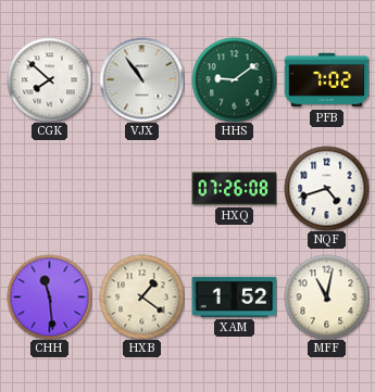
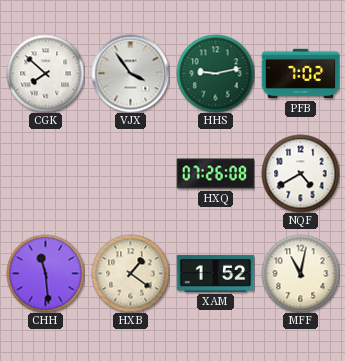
VJX: 10:54 -> 3:54 (130, 73)
HHS: 9:09 -> 9:13 (215, 73)
NQF: 4:42 -> 4:40 (300, 173)
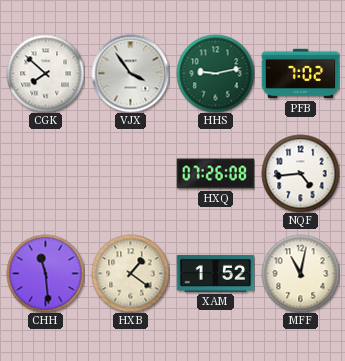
NQF: 4:40 -> 4:44 (300, 173)
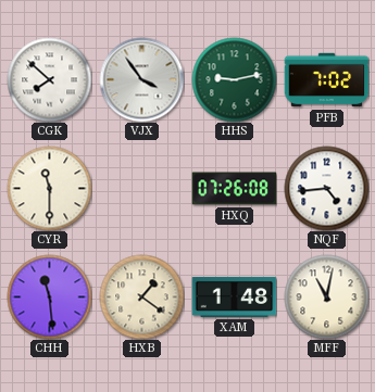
CYR: none -> 11:30 (49, 188)
XAM: 1:52 -> 1:48 (234, 296)
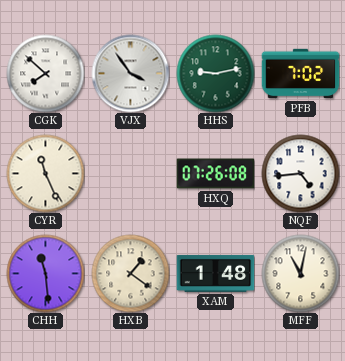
CYR: 11:30 -> 11:26 (45, 173)
